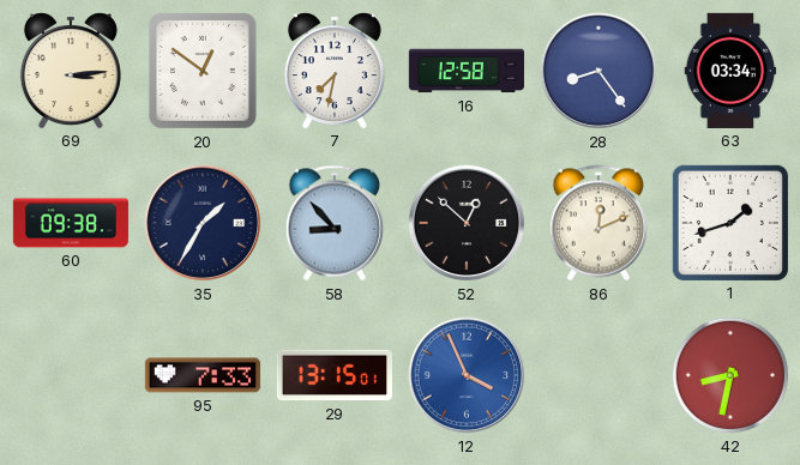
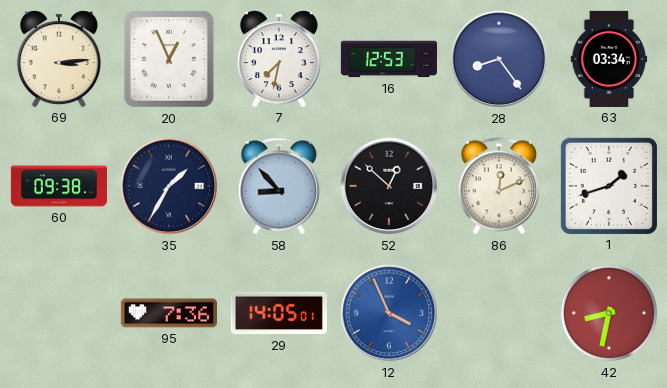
20: 12:51 -> 12:56 (169, 60)
16: 12:58 -> 12:53 (389, 59)
95: 7:33 -> 7:36 (169, 313)
29: 13:15 -> 14:05 (279, 313)
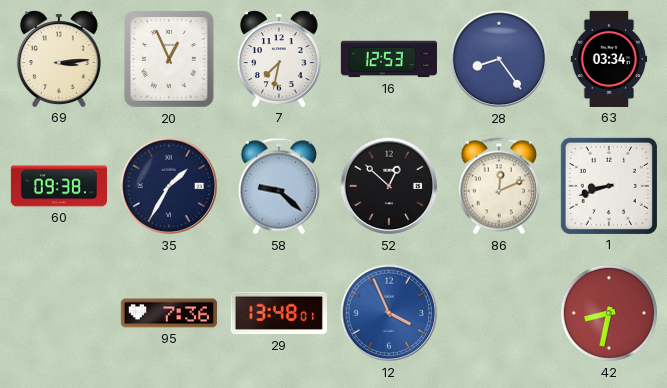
58: 8:53 -> 9:22 (279, 186)
1: 1:42 -> 8:42 (609, 186)
29: 14:05 -> 13:48 (279, 313)
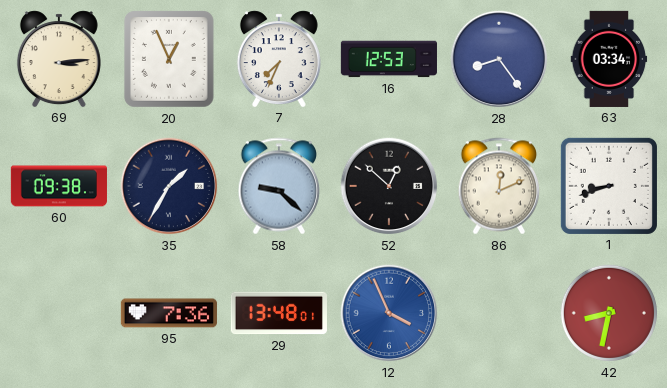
7: 7:32 -> 7:34 (279, 59)
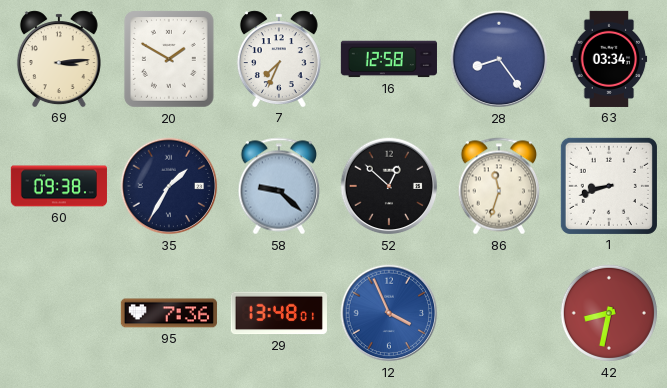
20: 12:56 -> 1:50 (169, 60)
16: 12:53 -> 12:58 (389, 59)
86: 12:11 -> 11:33 (499, 186)
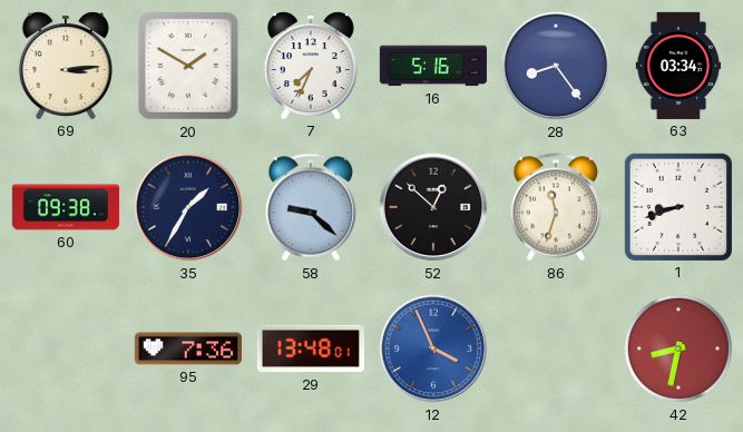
16: 12:58 -> 5:16 (433, 66)
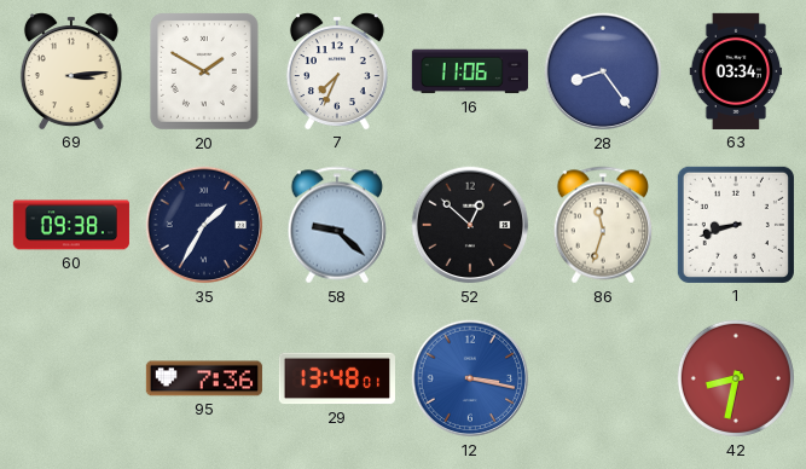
16: 5:16 -> 11:06 (470, 71)
12: 3:56 -> 3:17 (470, 378)
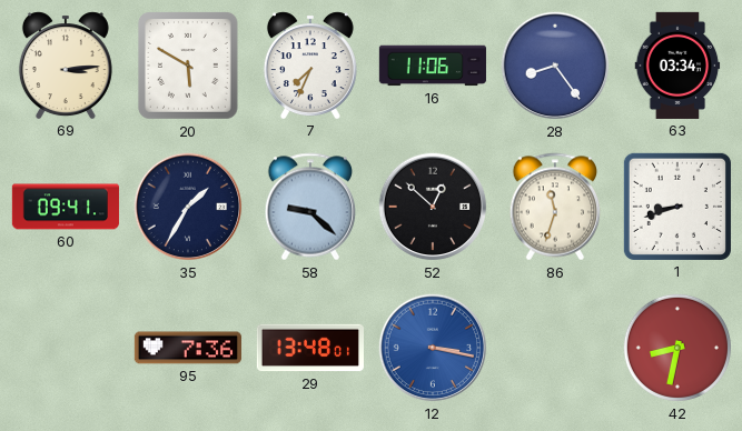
20: 1:50 -> 5:50 (188, 67)
60: 09:38 -> 09:41 (66, 207)
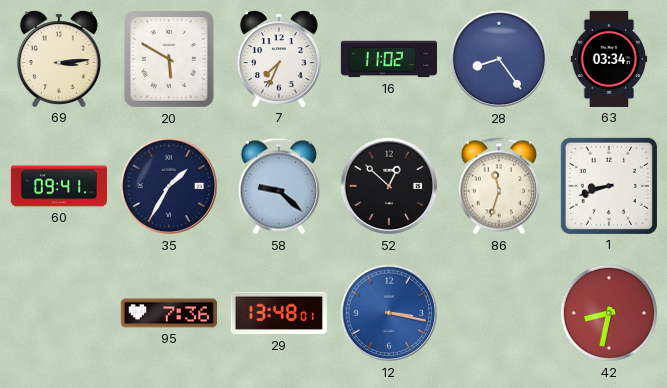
16: 11:06 -> 11:02 (389, 59)
